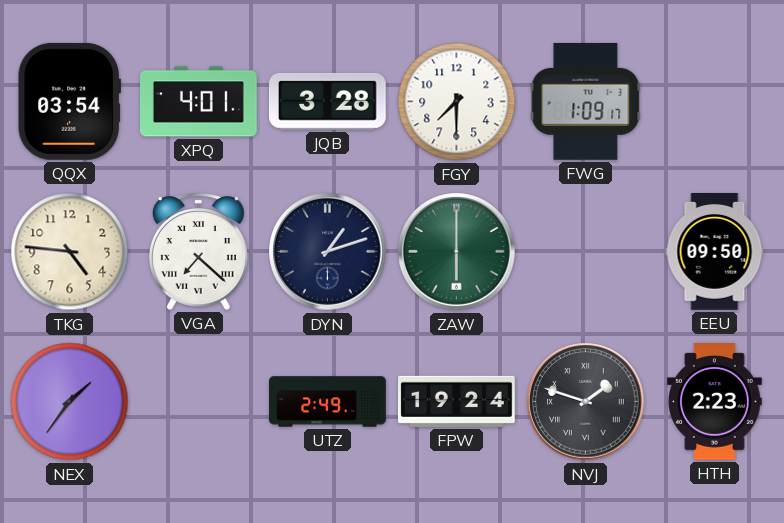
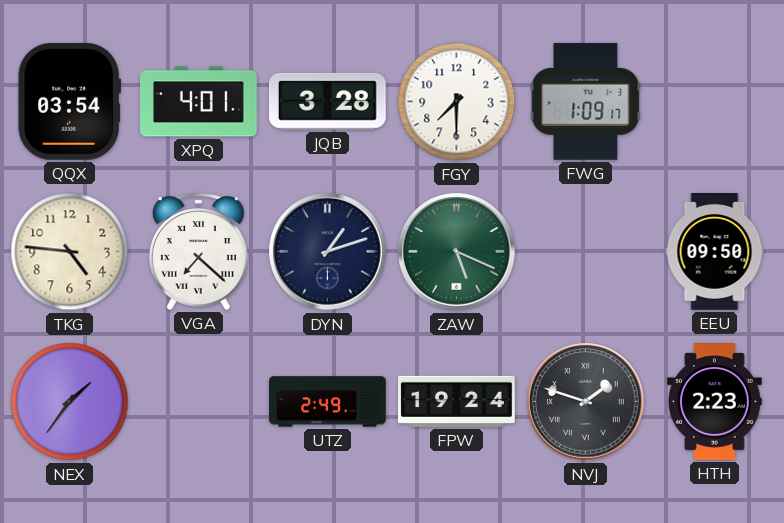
ZAW: 6:00 -> 5:19 (457, 252)
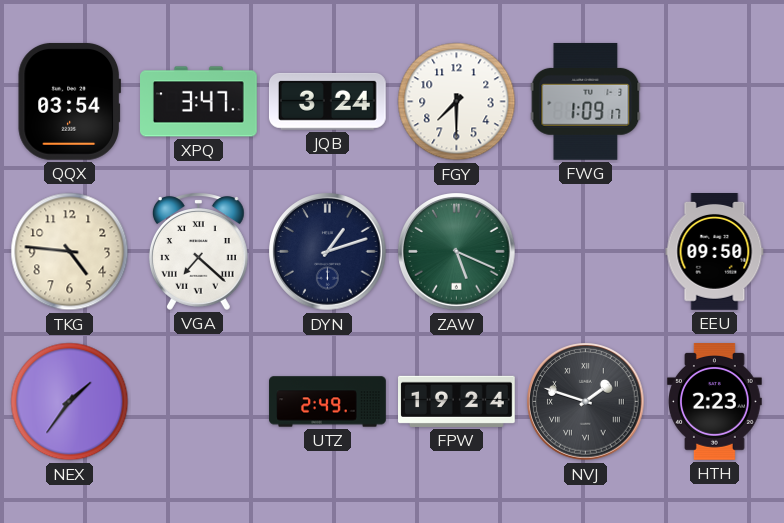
XPQ: 4:01 -> 3:47 (199, 102)
JQB: 3:28 -> 3:24 (327, 101)
